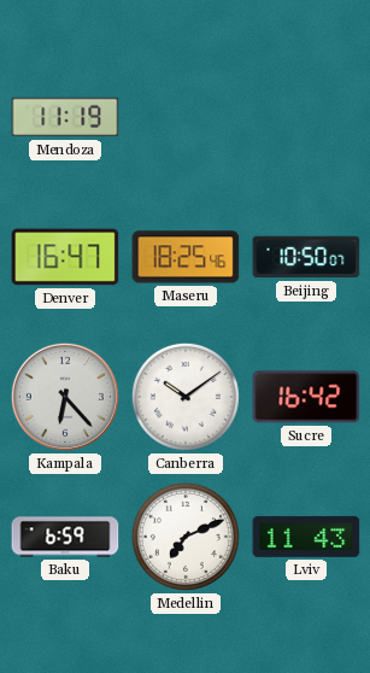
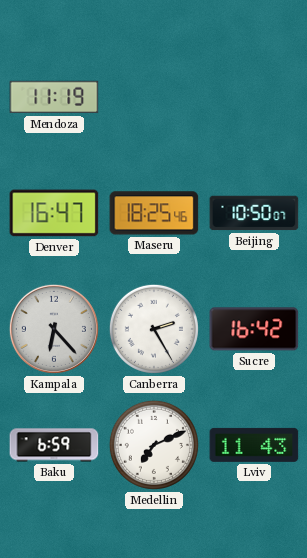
Canberra: 10:09 -> 2:25 (154, 329)
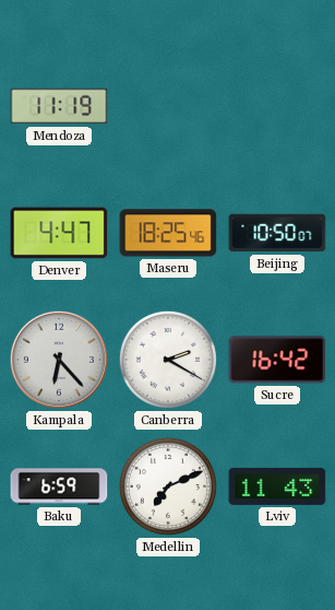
Denver: 16:47 -> 4:47 (59, 233)
Canberra: 2:25 -> 2:20 (168, 360)
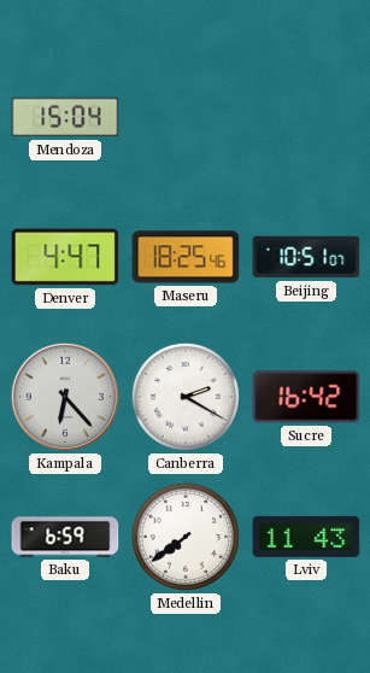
Mendoza: 11:19 -> 15:04 (65, 117)
Beijing: 10:50 -> 10:51 (306, 257)
Medellin: 7:11 -> 7:39 (186, 537)
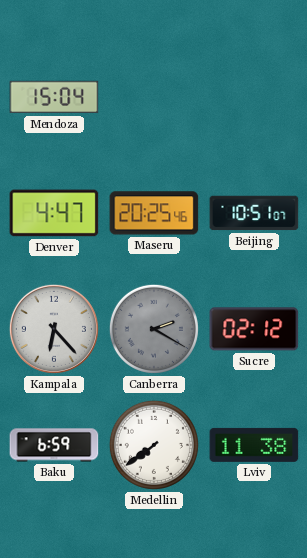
Maseru: 18:25 -> 20:25 (154, 213)
Canberra dial: white -> grey (154, 329)
Sucre: 16:42 -> 02:12 (254, 329)
Lviv: 11:43 -> 11:38 (254, 445)
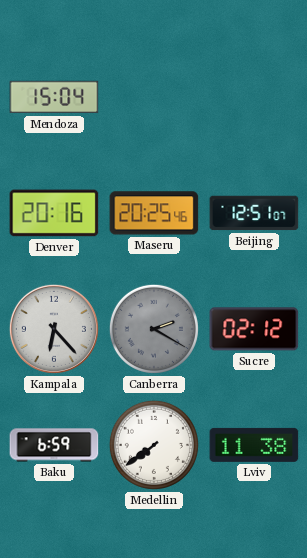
Denver: 4:47 -> 20:16 (54, 213)
Beijing: 10:51 -> 12:51 (254, 213)
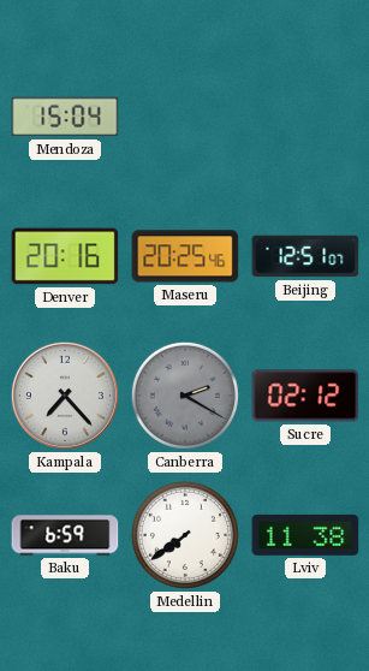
Kampala: 6:23 -> 7:23 (65, 396)
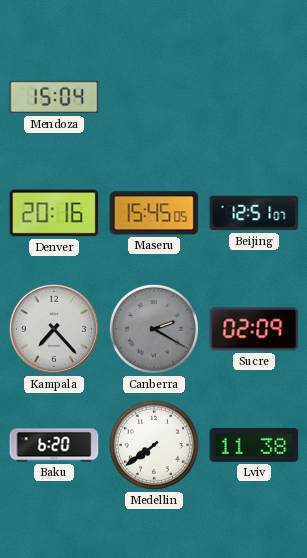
Maseru: 20:25 -> 15:45 (154, 213)
Sucre: 02:12 -> 02:09 (254, 329)
Baku: 6:59 -> 6:20 (54, 445)
